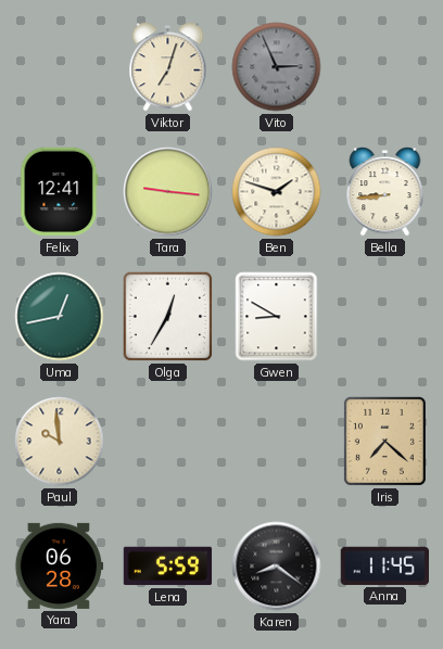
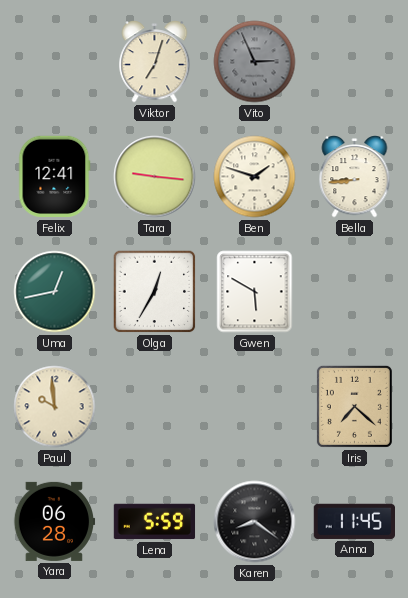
Gwen: 8:50 -> 5:50 (255, 292)
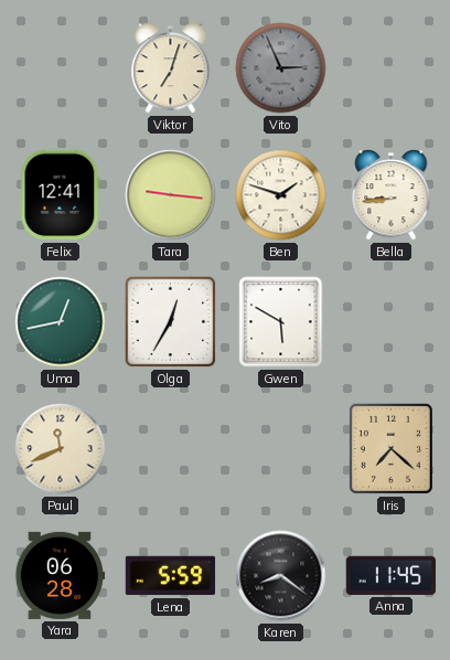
Paul: 9:59 -> 11:41 (61, 449)
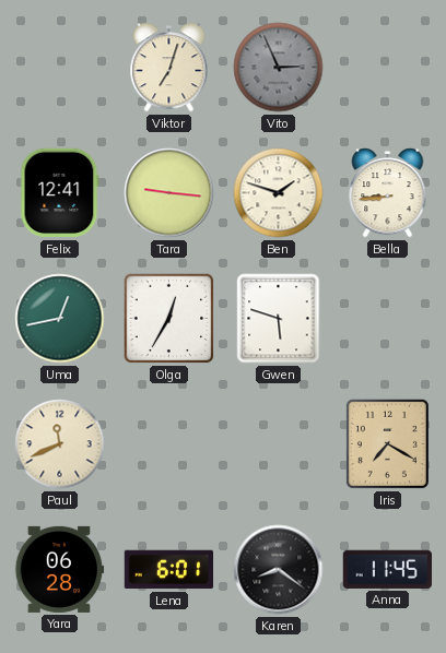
Gwen: 5:50 -> 5:48 (279, 319)
Iris: 7:22 -> 7:20 (387, 443)
Lena: 5:59 -> 6:01 (169, 570)
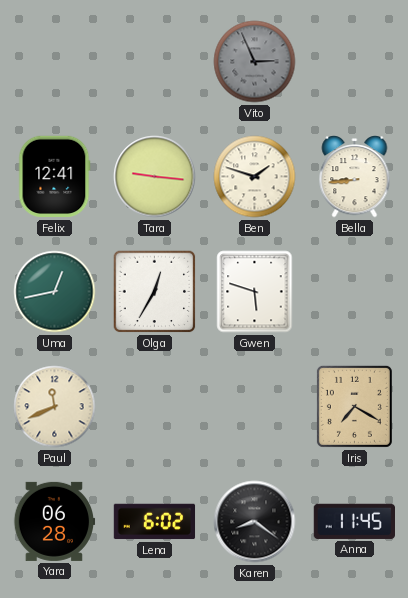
Viktor: 7:03 -> none (169, 68)
Lena: 6:01 -> 6:02 (155, 522)
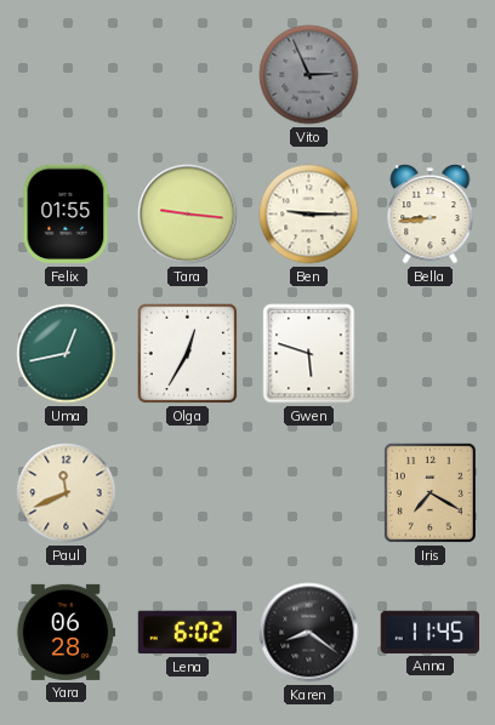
Felix: 12:41 -> 01:55 (67, 215)
Ben: 1:48 -> 9:15 (309, 215)
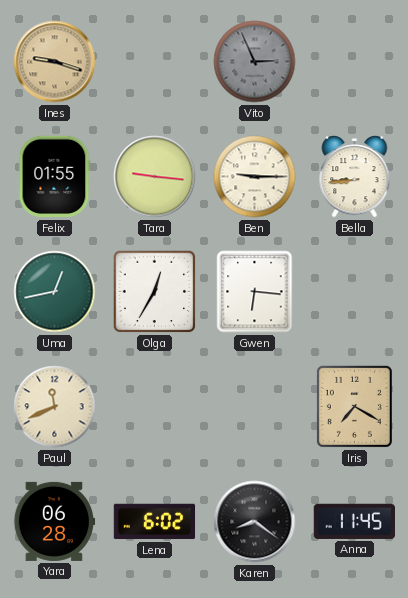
Ines: none -> 9:18 (55, 62)
Gwen: 5:48 -> 6:16 (255, 292)
